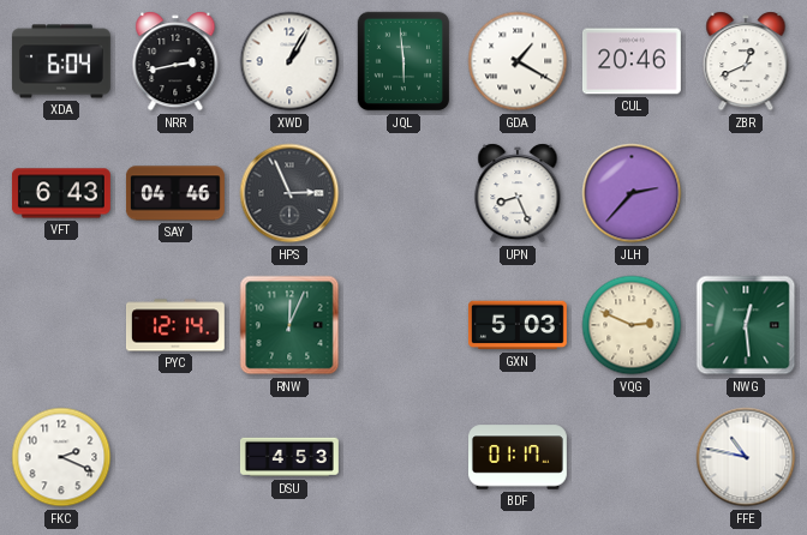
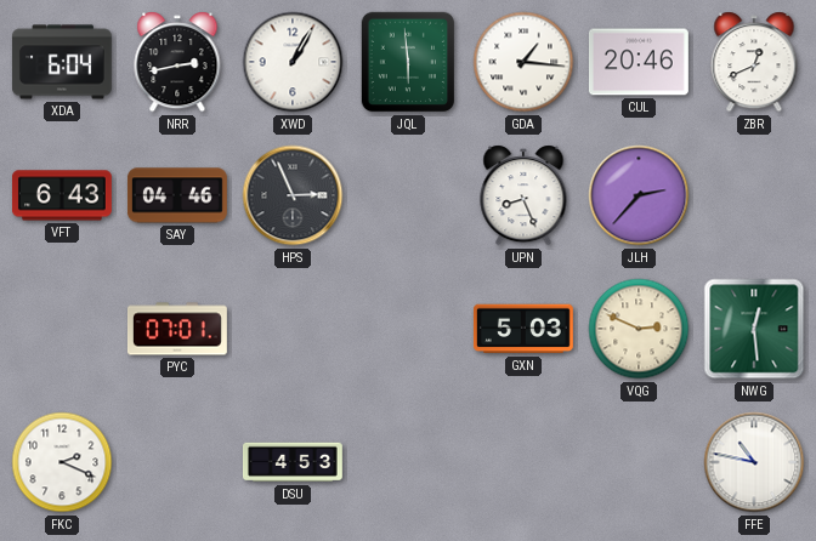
GDA: 1:20 -> 1:16 (523, 62)
PYC: 12:14 -> 07:01 (177, 329)
RNW: 12:04 -> none (289, 325)
BDF: 01:17 -> none (519, 457)
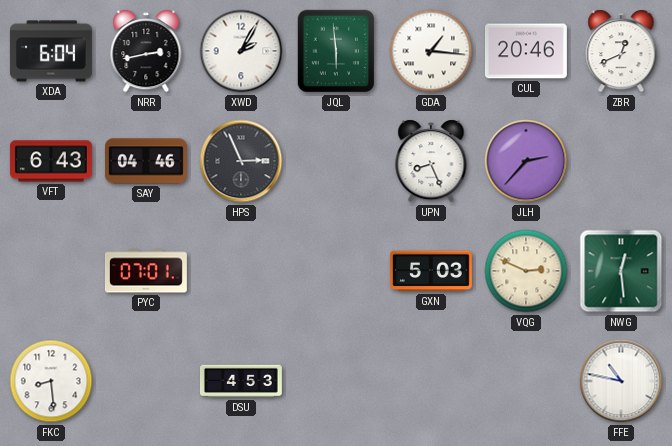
XWD: 1:05 -> 2:05 (241, 51)
FKC: 2:19 -> 8:29 (51, 381)
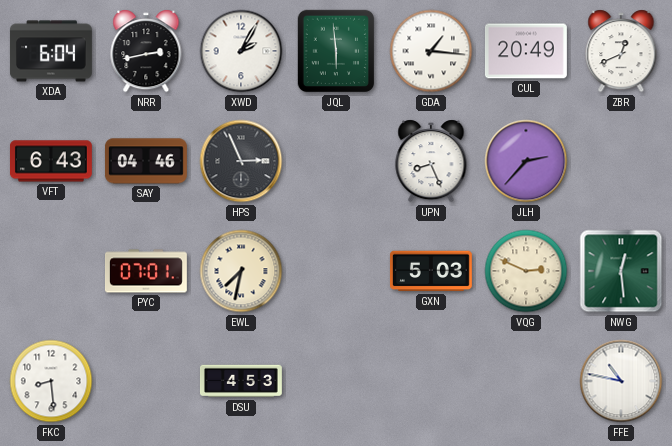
CUL: 20:46 -> 20:49 (526, 51)
EWL: none -> 7:32 (241, 271)
